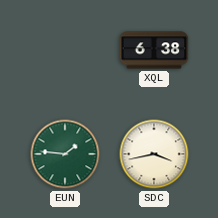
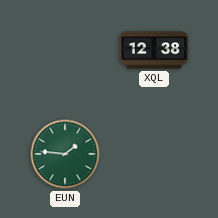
XQL: 6:38 -> 12:38 (154, 50)
SDC: 3:43 -> none (154, 154)
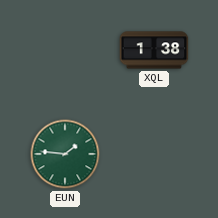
XQL: 12:38 -> 1:38 (154, 50)
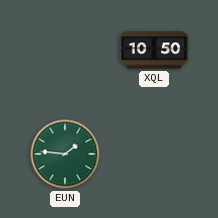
XQL: 1:38 -> 10:50 (154, 50)
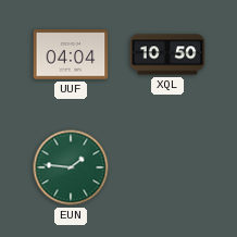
UUF: none -> 04:04 (71, 54)
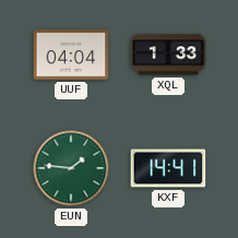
XQL: 10:50 -> 1:33 (168, 55)
KXF: none -> 14:41 (168, 168)
